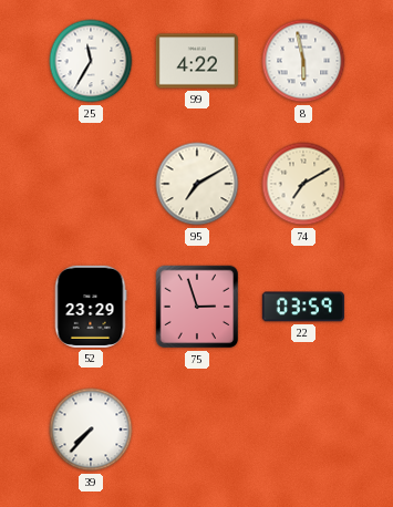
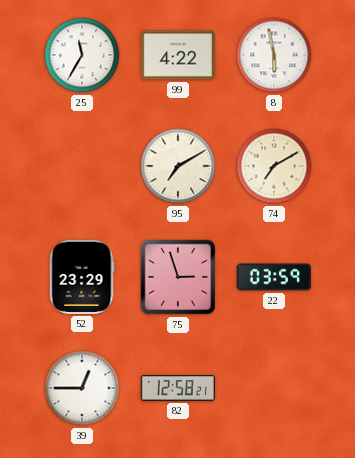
39: 7:37 -> 12:45 (82, 388)
82: none -> 12:58 (178, 389)
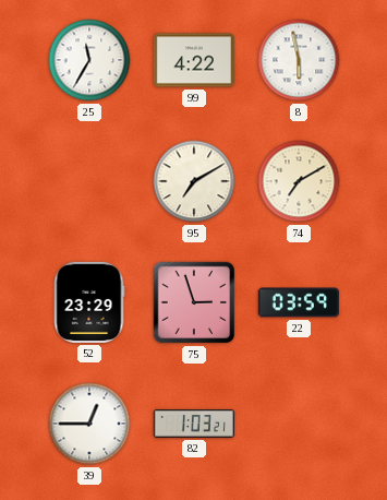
82: 12:58 -> 1:03 (194, 425)
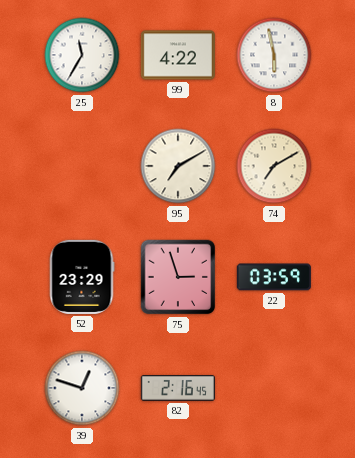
39: 12:45 -> 12:48 (82, 388)
82: 1:03 -> 2:16 (178, 389)
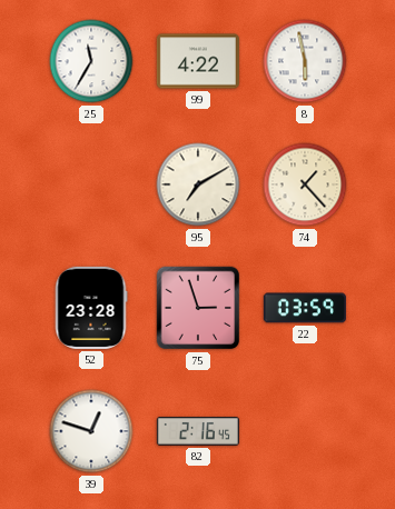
74: 7:10 -> 1:23 (305, 184)
52: 23:29 -> 23:28 (91, 308)
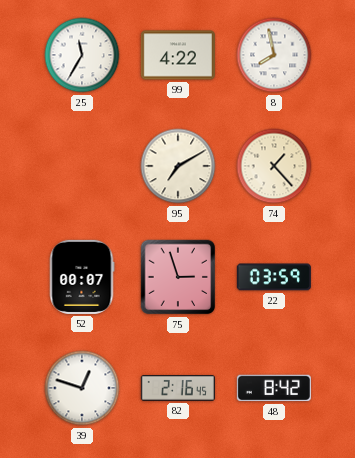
8: 5:58 -> 7:58 (274, 55)
52: 23:28 -> 00:07 (82, 277)
48: none -> 8:42 (274, 388)
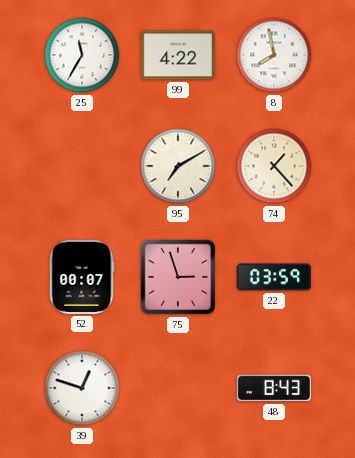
82: 2:16 -> none (178, 389)
48: 8:42 -> 8:43 (274, 388)
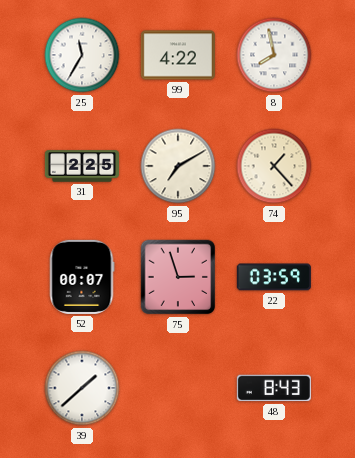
31: none -> 2:25 (82, 166)
39: 12:48 -> 1:38 (82, 388)
